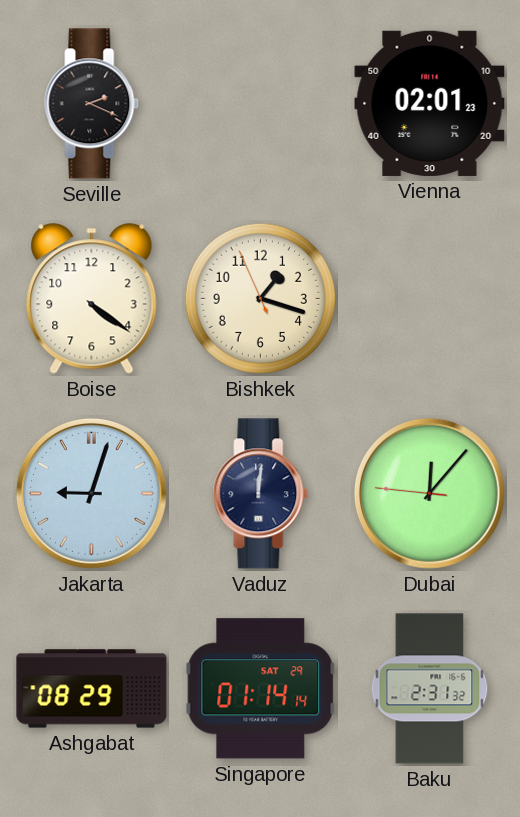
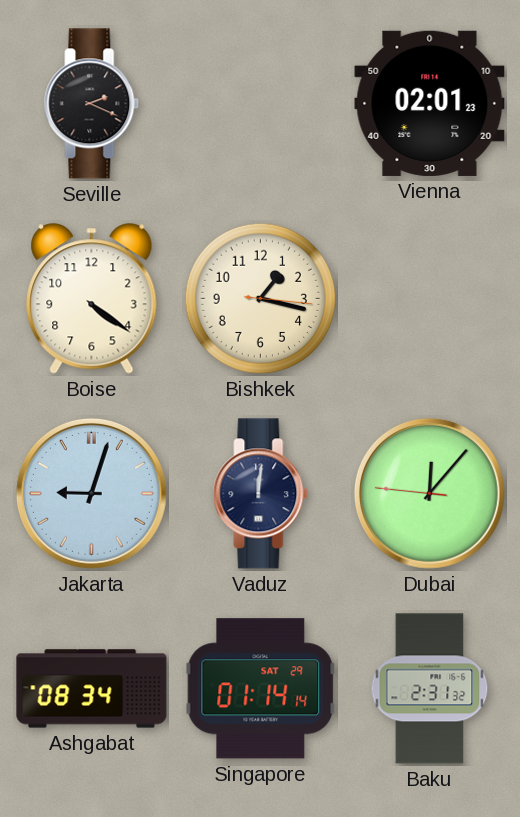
Bishkek: 1:17:56 -> 1:17:16 (261, 299)
Ashgabat: 08:29 -> 08:34 (92, 689)
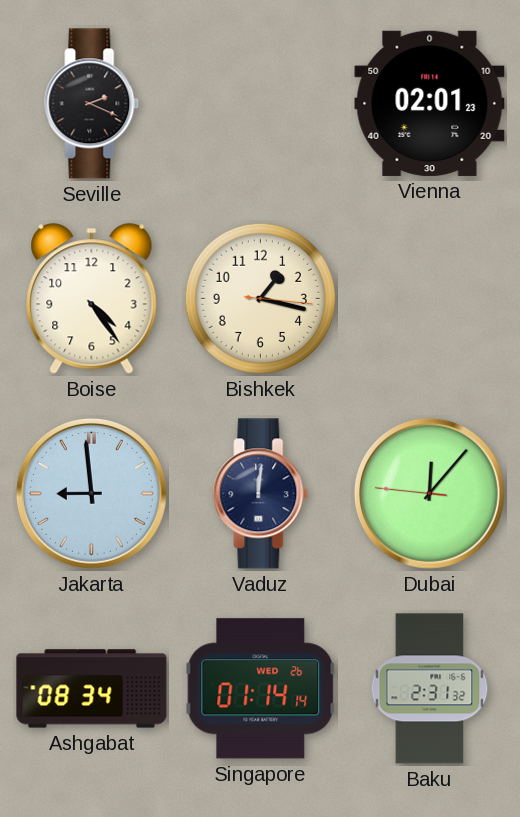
Boise: 4:21 -> 4:24 (92, 299)
Jakarta: 9:03 -> 8:59 (91, 493)
Singapore date: SAT 29 -> WED 26 (261, 689)
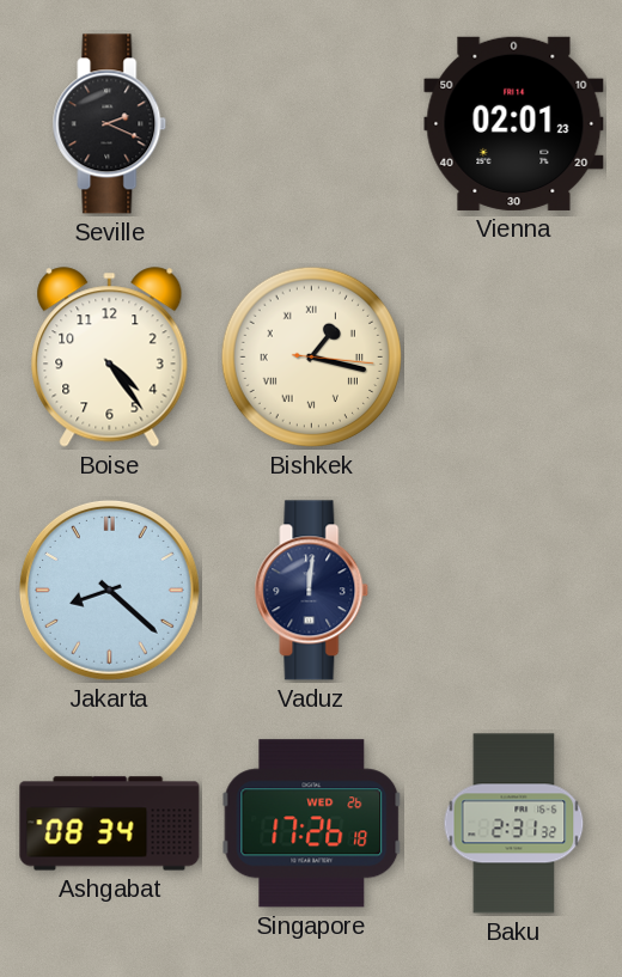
Bishkek numerals: Arabic -> Roman (312, 358)
Jakarta: 8:59 -> 8:22 (109, 590)
Dubai: 12:06 -> none (429, 493)
Singapore: 01:14 -> 17:26 (312, 824)
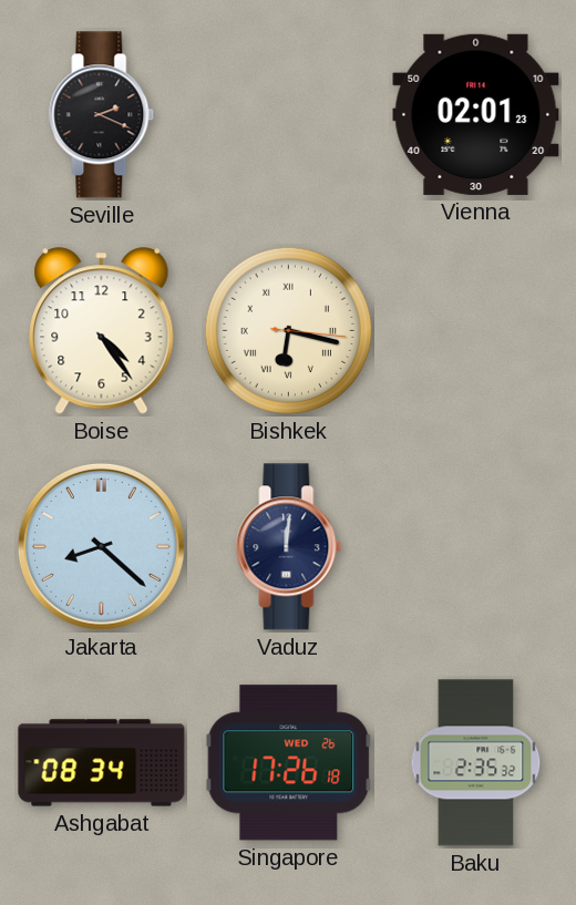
Bishkek: 1:17 -> 6:17 (289, 331)
Baku: 2:31 -> 2:35 (476, 763)
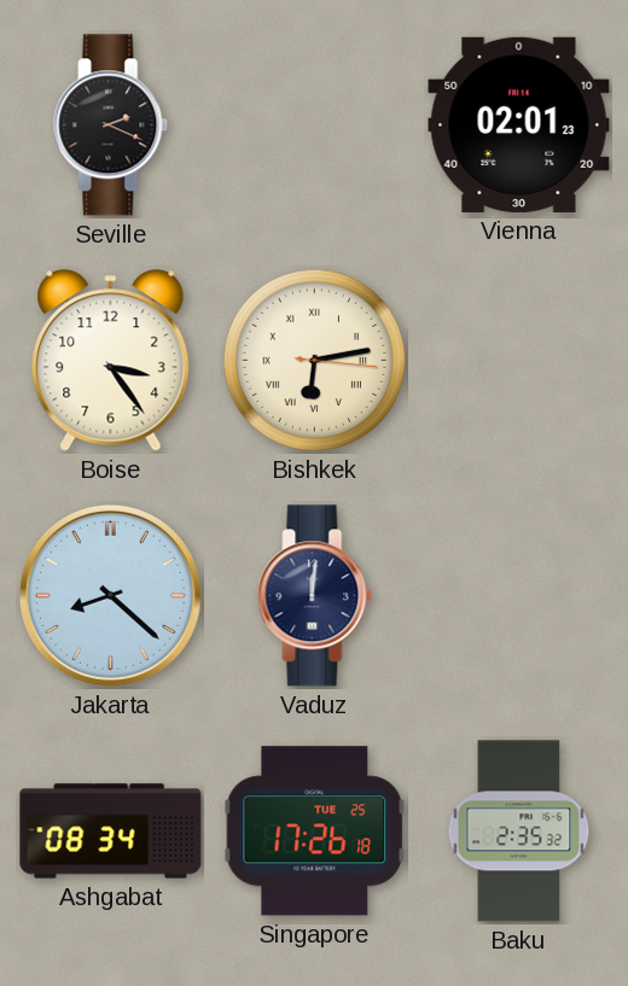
Boise: 4:24 -> 3:24 (111, 361)
Bishkek: 6:17 -> 6:13 (315, 361)
Singapore date: WED 26 -> TUE 25 (315, 832)
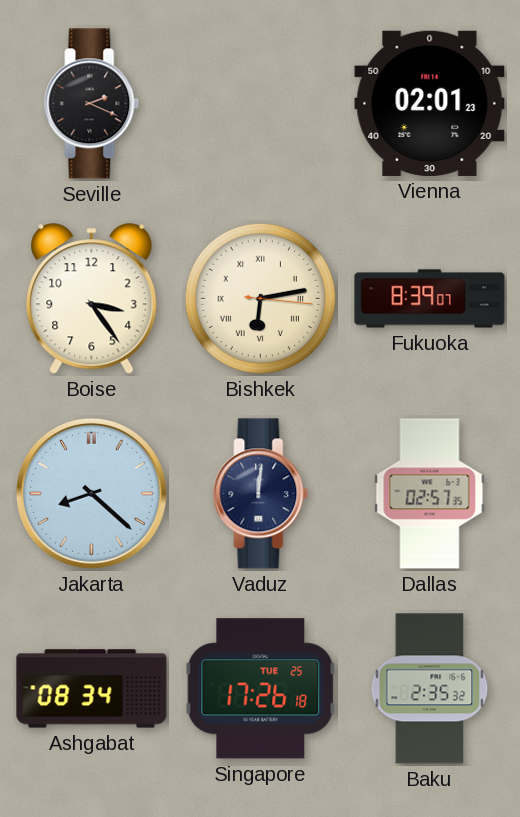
Fukuoka: none -> 8:39 (430, 299)
Dallas: none -> 02:57 (430, 494)
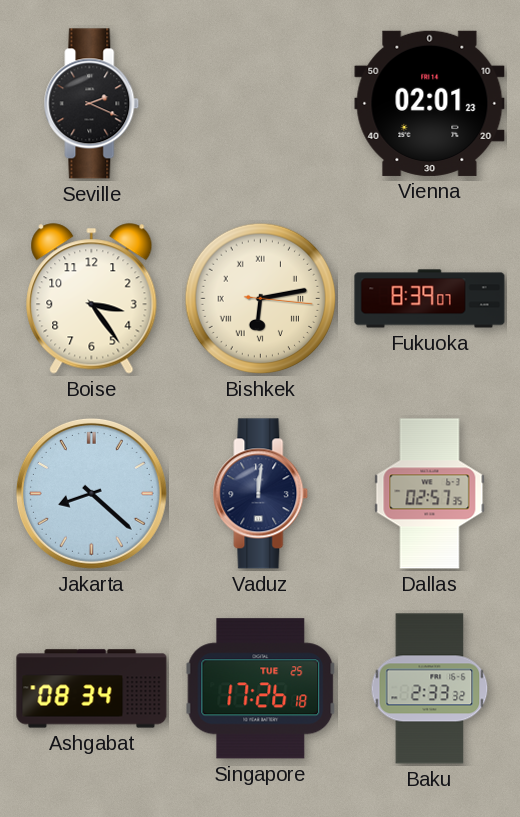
Baku: 2:35 -> 2:33 (430, 689)
